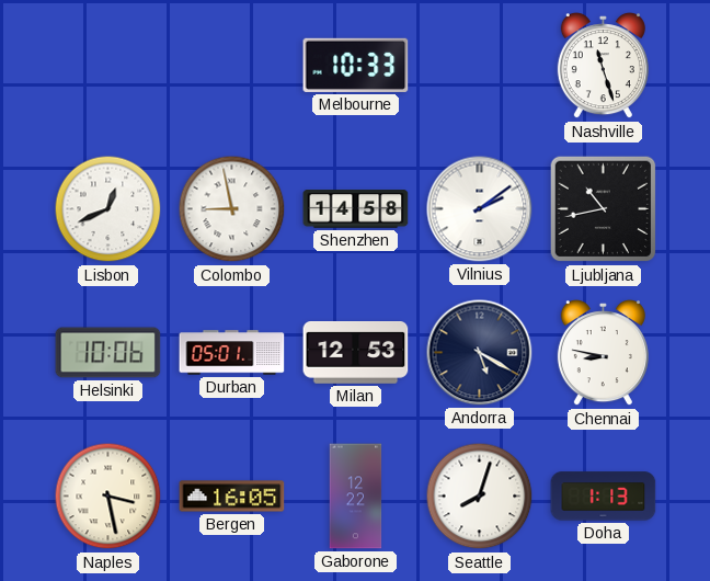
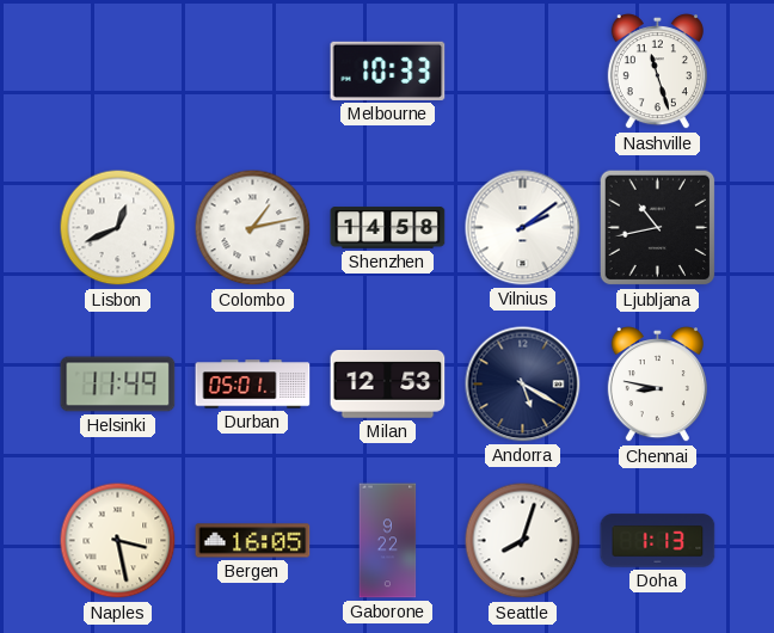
Colombo: 8:58 -> 1:13 (253, 228)
Helsinki: 10:06 -> 11:49 (118, 385)
Gaborone: 12:22 -> 9:22 (388, 541)
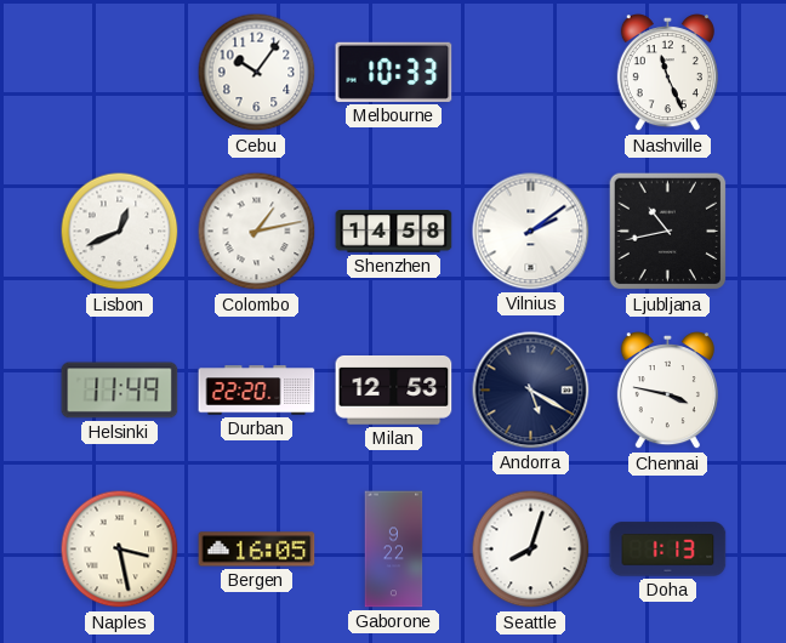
Cebu: none -> 10:06 (257, 73)
Nashville: 11:27 -> 11:26 (667, 73)
Durban: 05:01 -> 22:20 (257, 391)
Chennai: 8:47 -> 3:47 (667, 391)
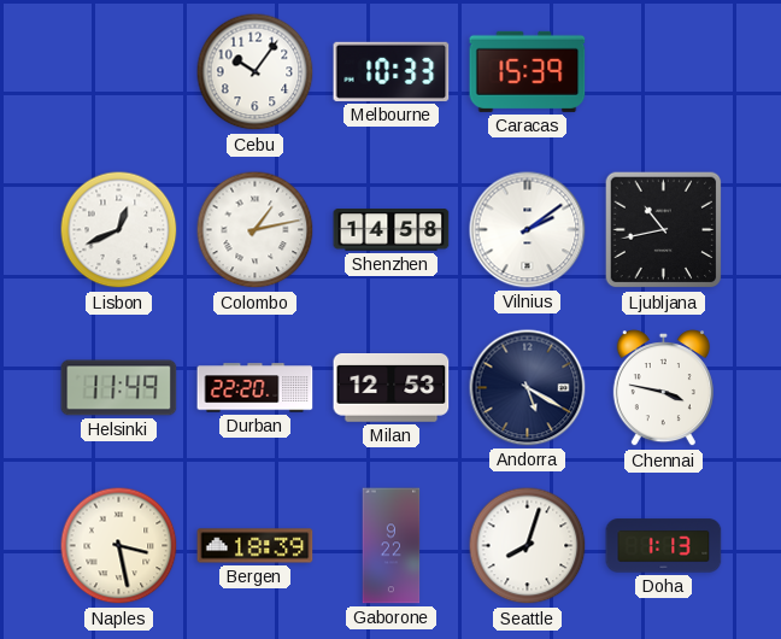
Caracas: none -> 15:39 (528, 71)
Nashville: 11:26 -> none (667, 73)
Bergen: 16:05 -> 18:39 (256, 546)
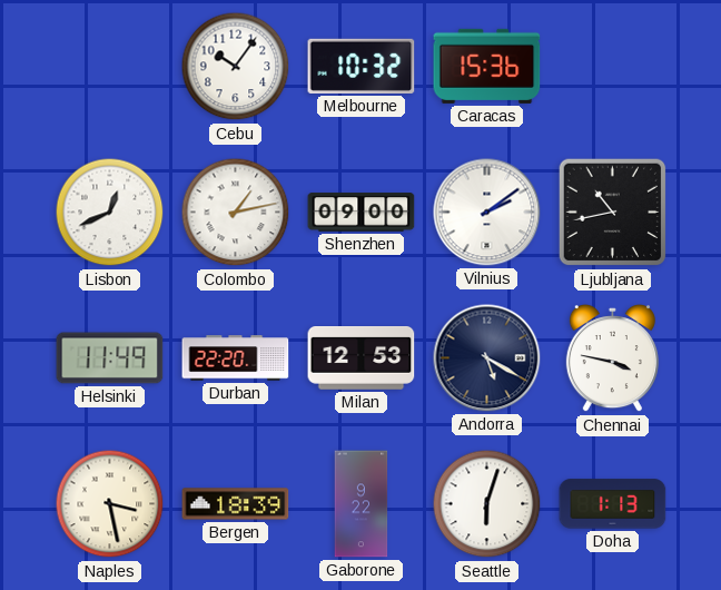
Melbourne: 10:33 -> 10:32 (362, 66)
Caracas: 15:39 -> 15:36 (487, 66)
Shenzhen: 14:58 -> 09:00 (362, 213)
Seattle: 8:03 -> 6:03 (487, 504)
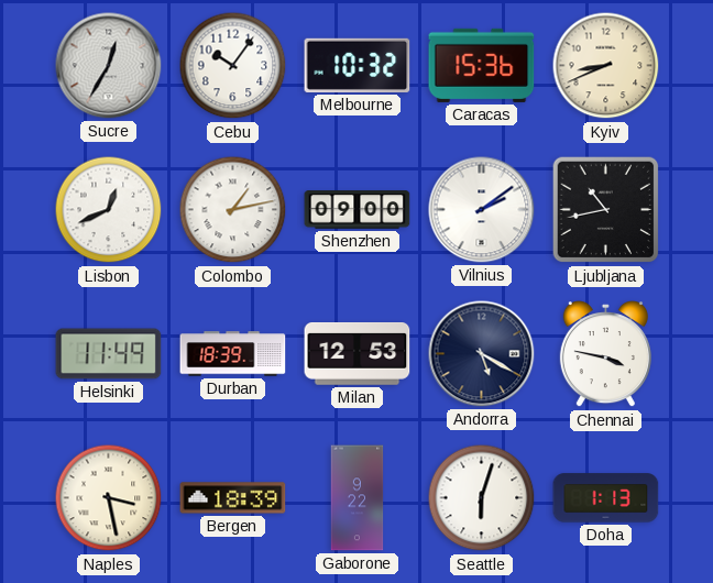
Sucre: none -> 12:35 (109, 66)
Kyiv: none -> 8:41 (606, 66)
Durban: 22:20 -> 18:39 (233, 354)
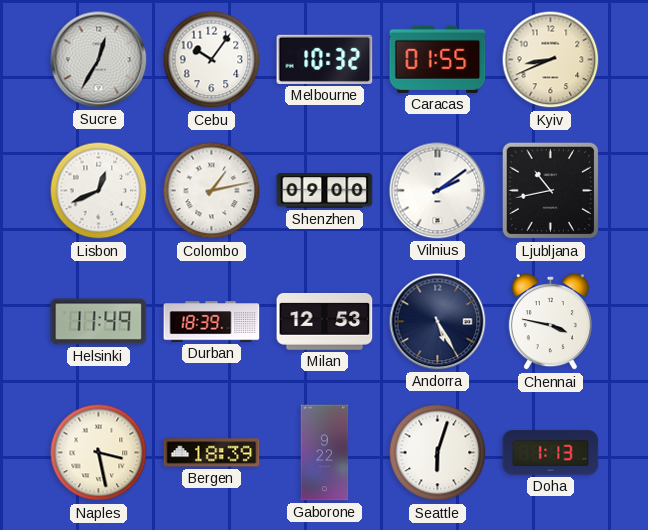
Caracas: 15:36 -> 01:55 (438, 59)
Andorra: 5:20 -> 5:25 (438, 322)
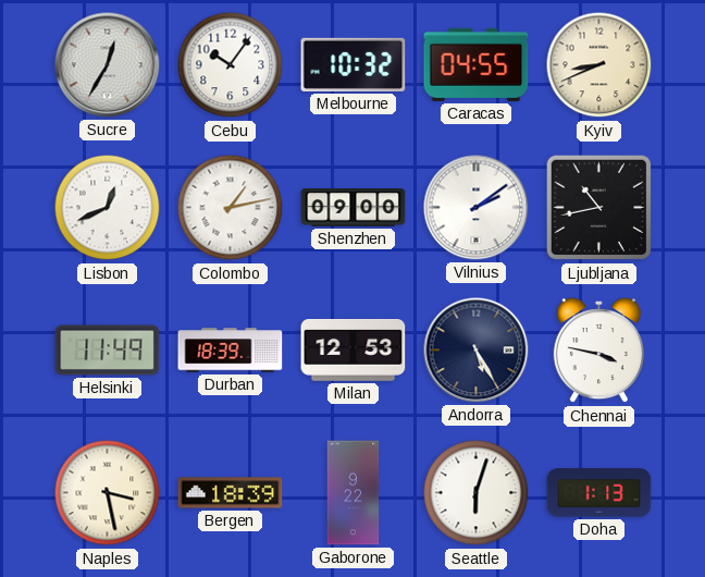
Caracas: 01:55 -> 04:55 (477, 64)
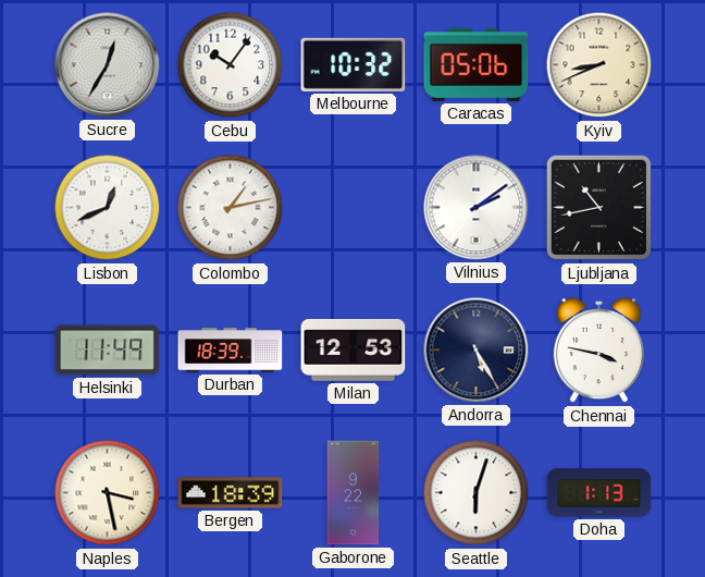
Caracas: 04:55 -> 05:06 (477, 64)
Shenzhen: 09:00 -> none (354, 208)
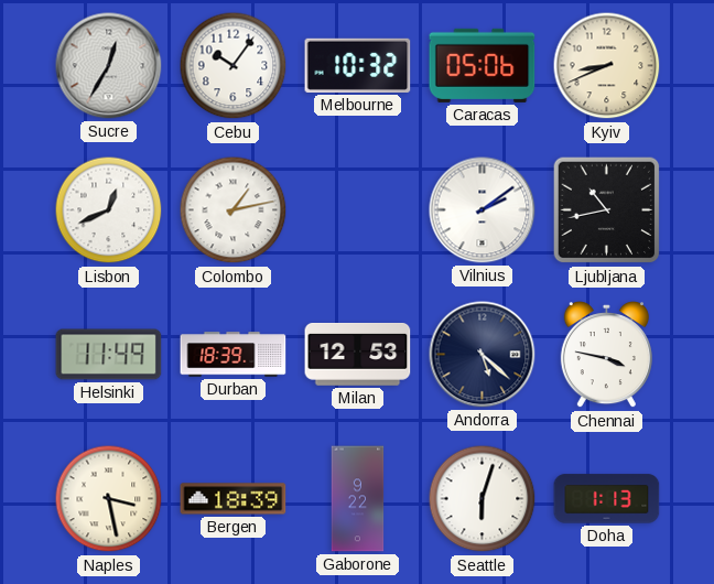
Andorra: 5:25 -> 5:22 (483, 355)
